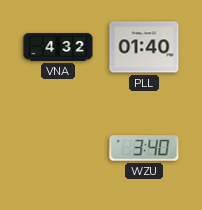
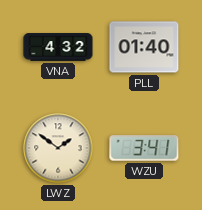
LWZ: none -> 1:51 (58, 148)
WZU: 3:40 -> 3:41 (144, 148)
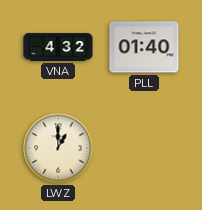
LWZ: 1:51 -> 1:00 (58, 148)
WZU: 3:41 -> none (144, 148)
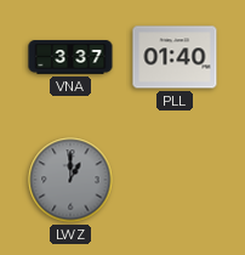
VNA: 4:32 -> 3:37 (70, 57)
LWZ dial: cream -> grey (70, 180)
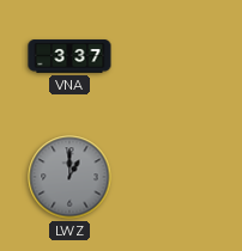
PLL: 01:40 -> none (175, 57)
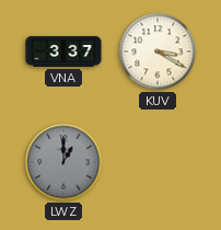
KUV: none -> 3:20 (158, 51)
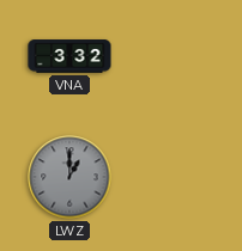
VNA: 3:37 -> 3:32 (69, 56)
KUV: 3:20 -> none (158, 51)
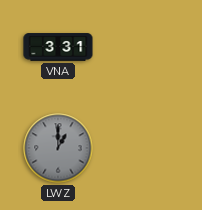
VNA: 3:32 -> 3:31 (58, 47)
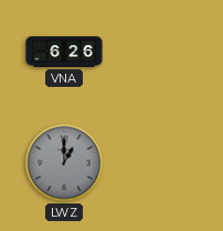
VNA: 3:31 -> 6:26 (64, 52)
